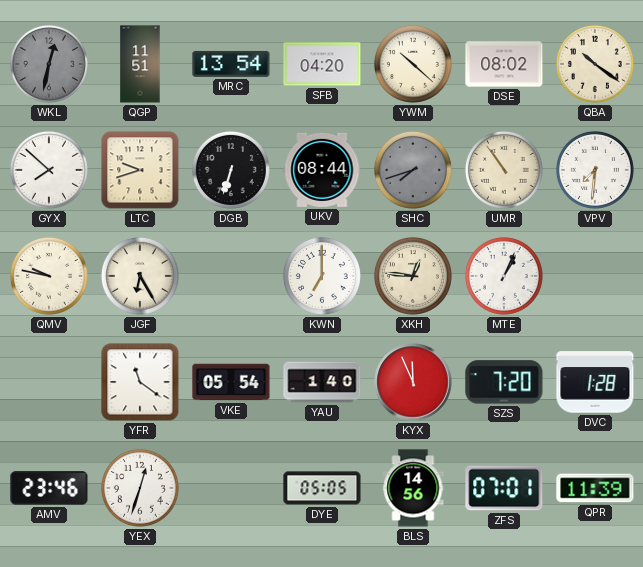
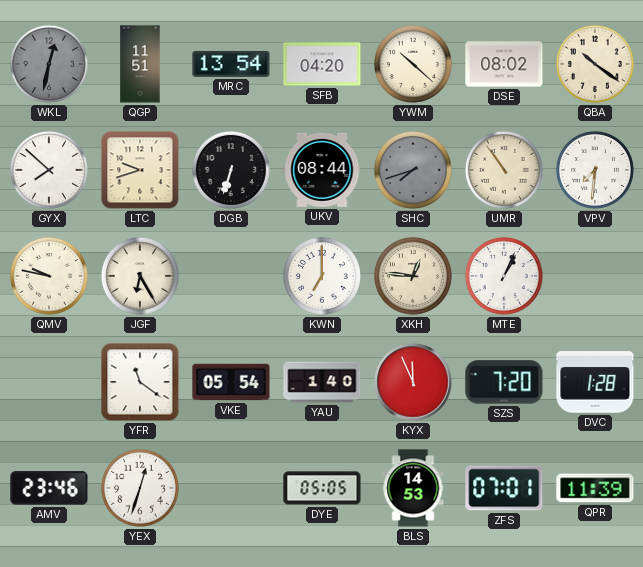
BLS: 14:56 -> 14:53 (413, 488)
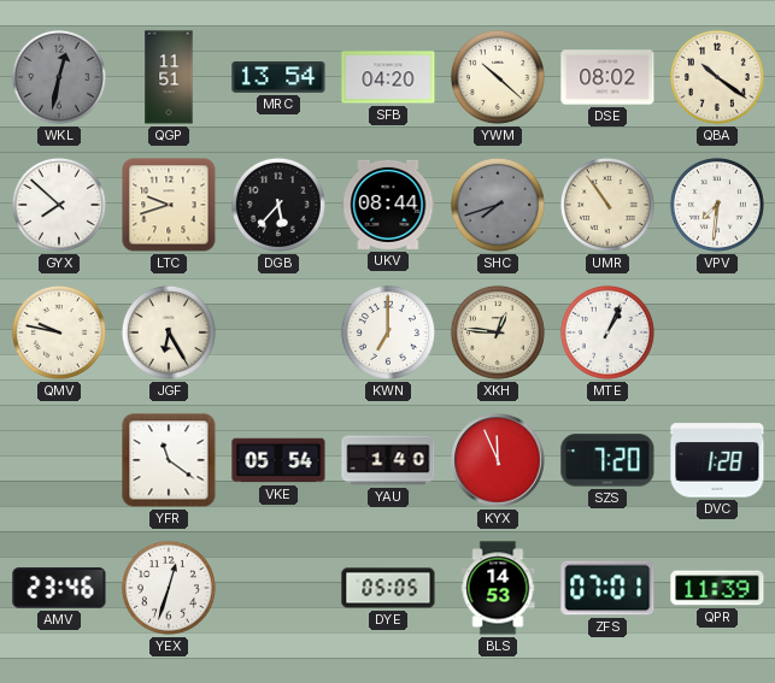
DGB: 6:33 -> 5:37 (278, 205)
